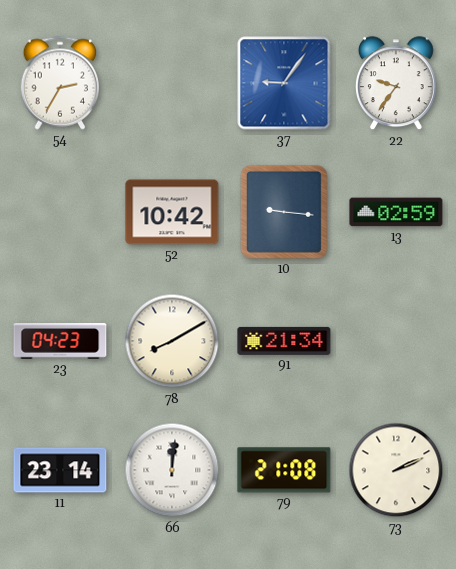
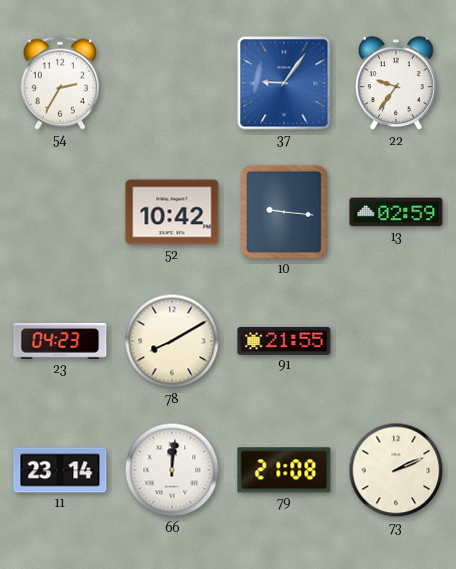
91: 21:34 -> 21:55 (284, 341)
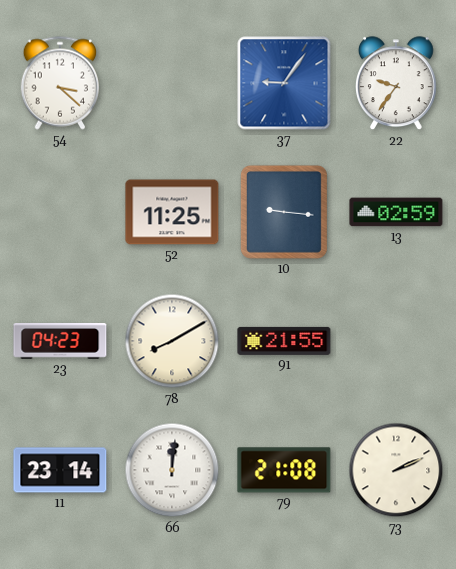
54: 2:35 -> 3:22 (60, 83)
52: 10:42 -> 11:25 (172, 212)
